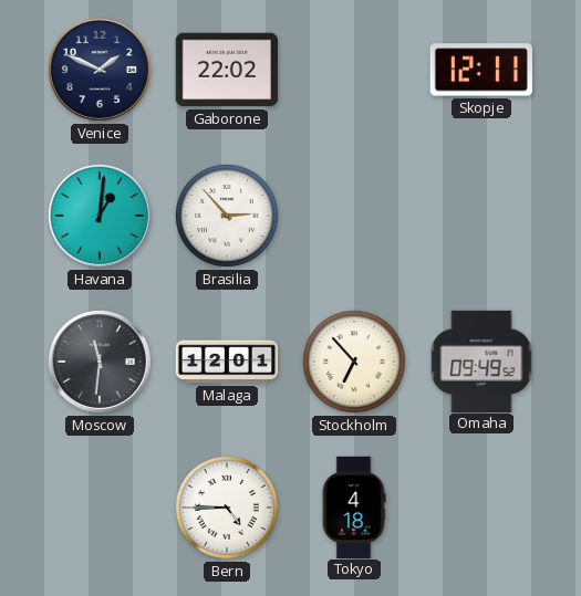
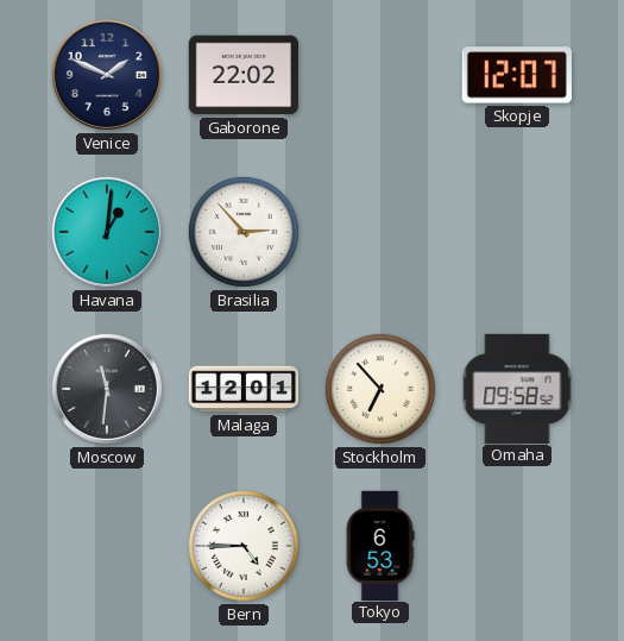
Skopje: 12:11 -> 12:07 (517, 75)
Omaha: 09:49 -> 09:58 (517, 388)
Tokyo: 4:18 -> 6:53 (380, 545)
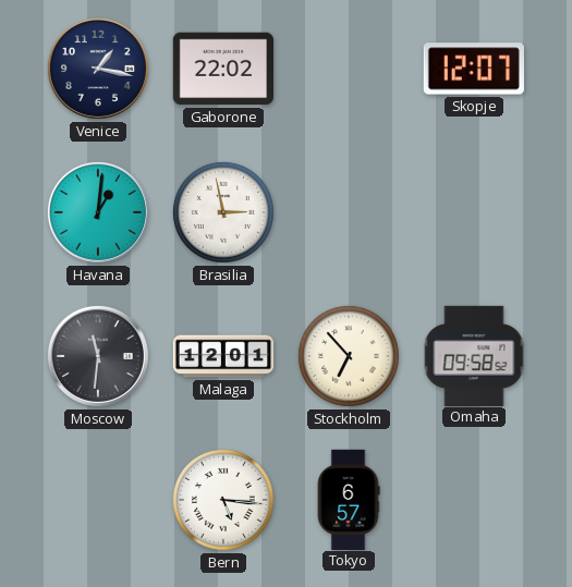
Venice: 1:49 -> 1:17 (98, 69)
Brasilia: 2:53 -> 2:58 (223, 212)
Bern: 4:45 -> 5:16 (223, 500)
Tokyo: 6:53 -> 6:57 (349, 499)
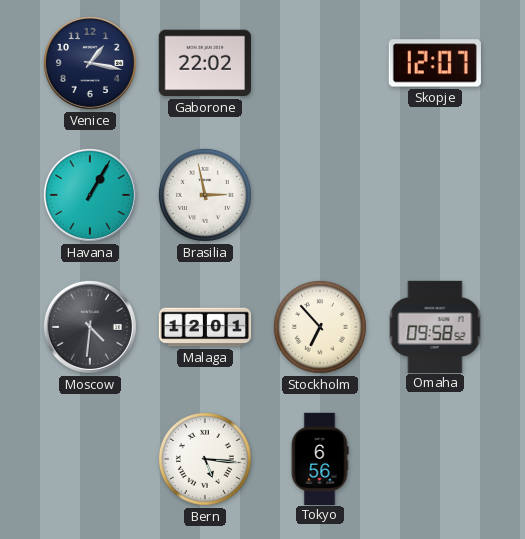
Havana: 1:01 -> 1:05 (90, 195)
Moscow: 11:31 -> 4:31 (90, 327)
Tokyo: 6:57 -> 6:56 (320, 458)
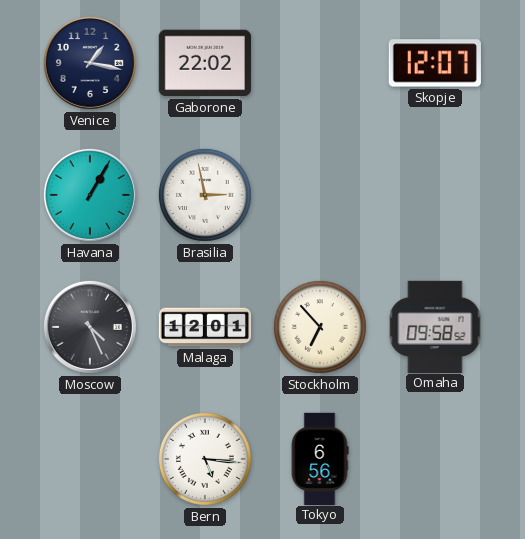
Moscow: 4:31 -> 4:26 (90, 327)
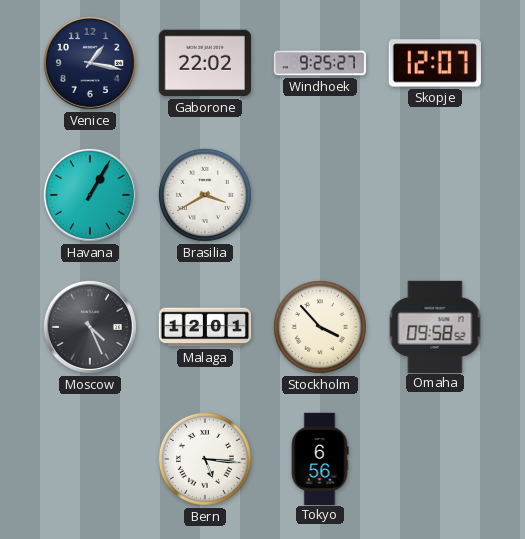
Windhoek: none -> 9:25 (320, 63)
Brasilia: 2:58 -> 3:40 (205, 195)
Stockholm: 6:53 -> 3:53 (320, 327)
